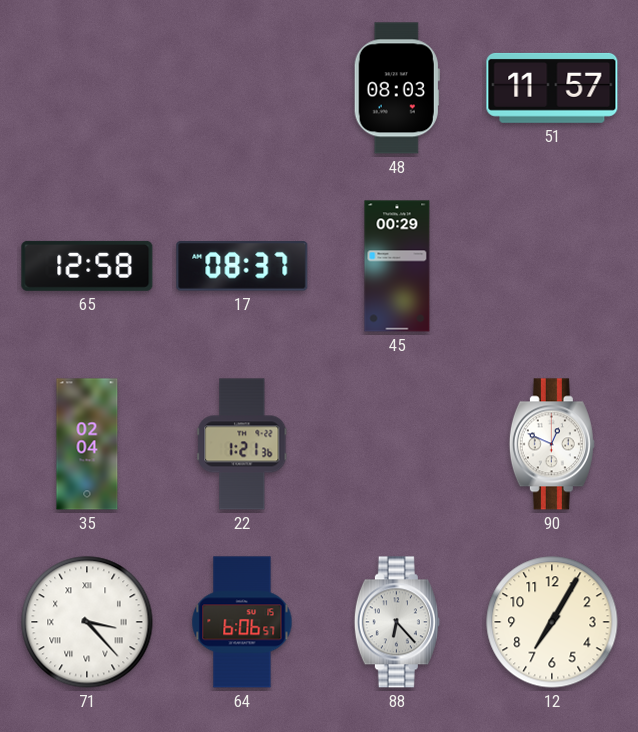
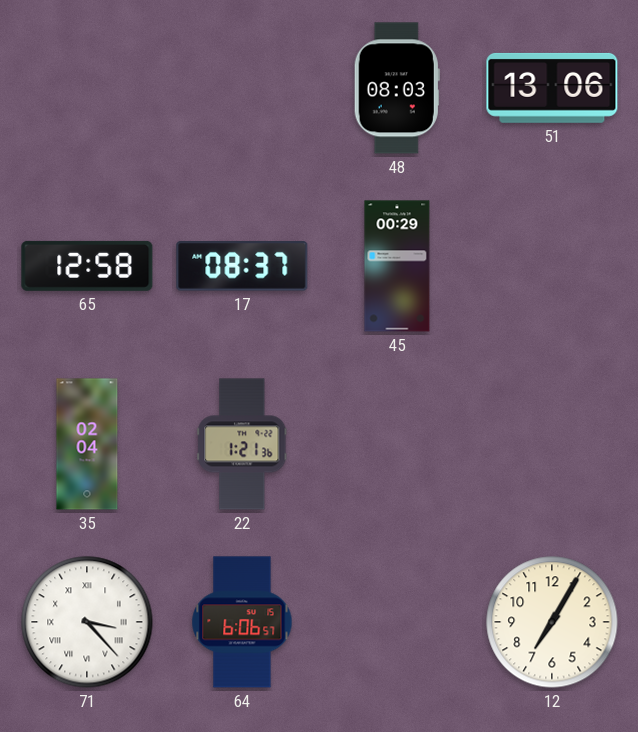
51: 11:57 -> 13:06 (552, 88)
90: 12:49 -> none (552, 444)
88: 6:23 -> none (397, 622)
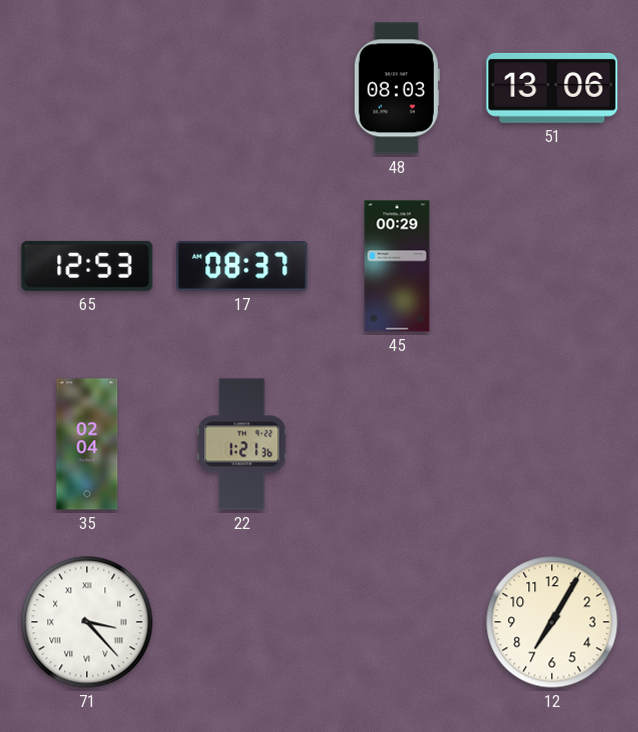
65: 12:58 -> 12:53 (87, 266)
64: 6:06 -> none (242, 622)
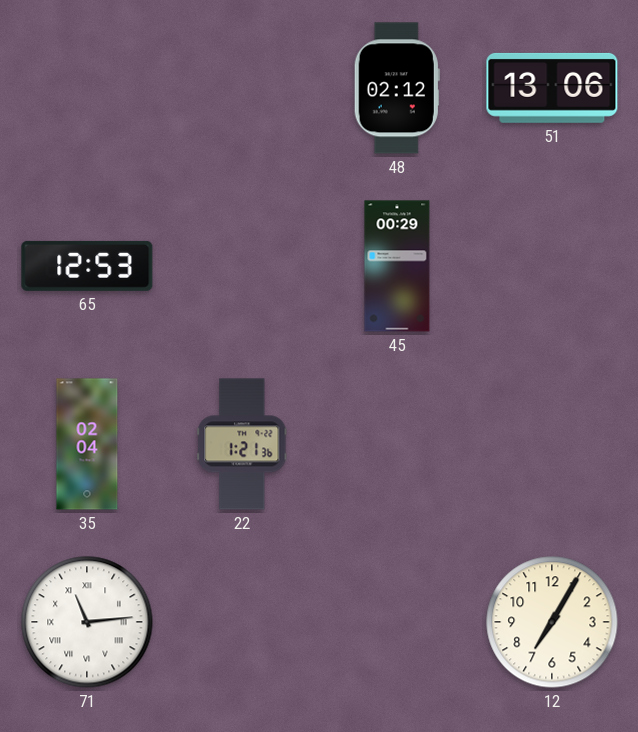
48: 08:03 -> 02:12 (397, 88)
17: 08:37 -> none (242, 267)
71: 3:23 -> 11:14 (87, 622)
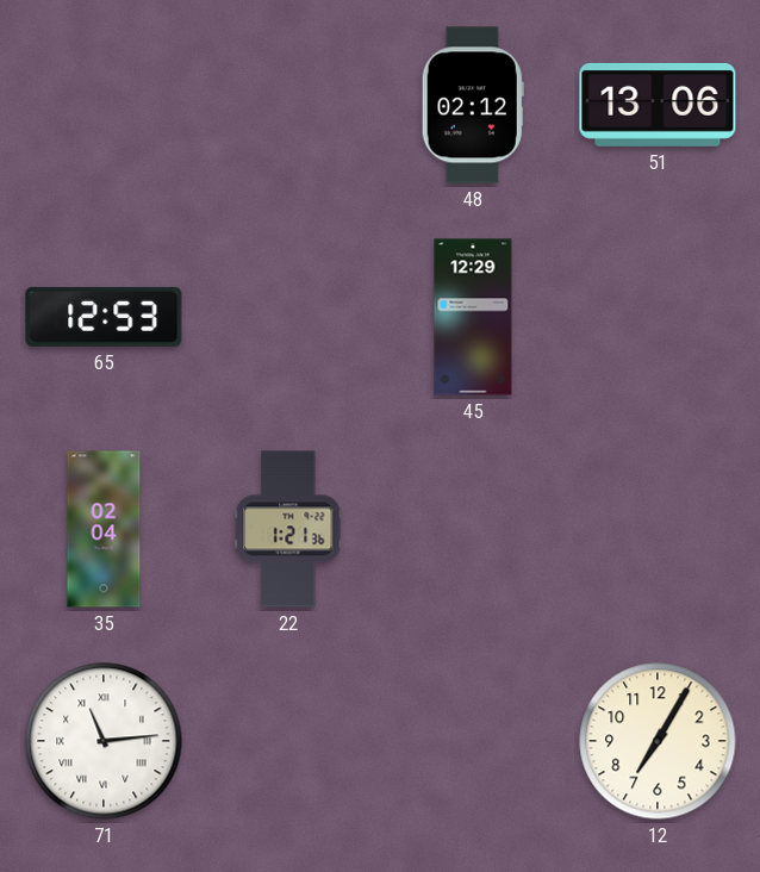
45: 00:29 -> 12:29 (473, 317)
